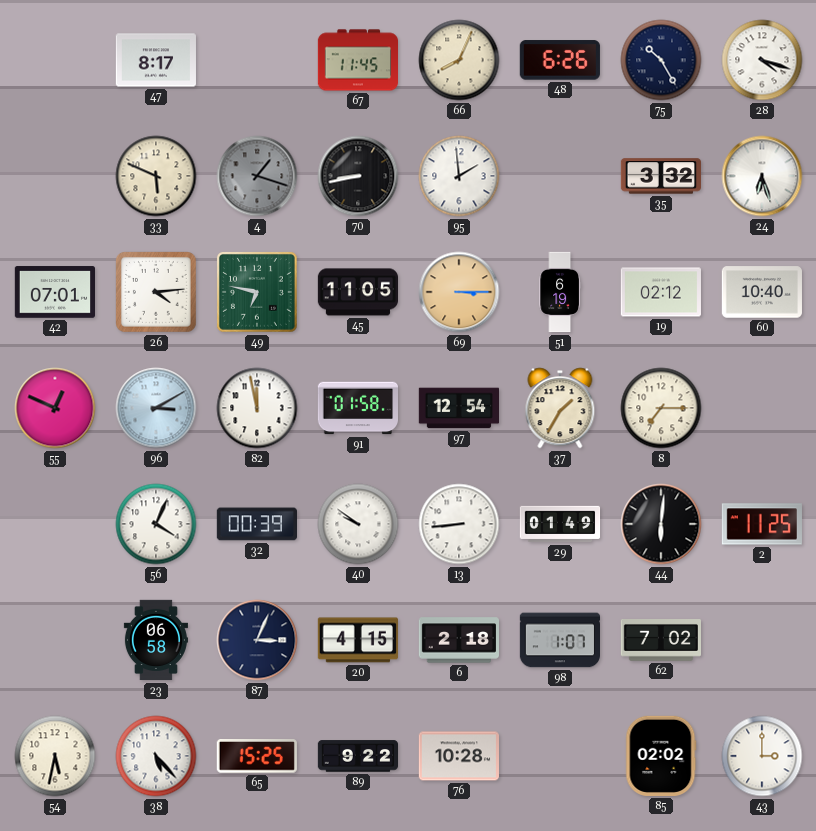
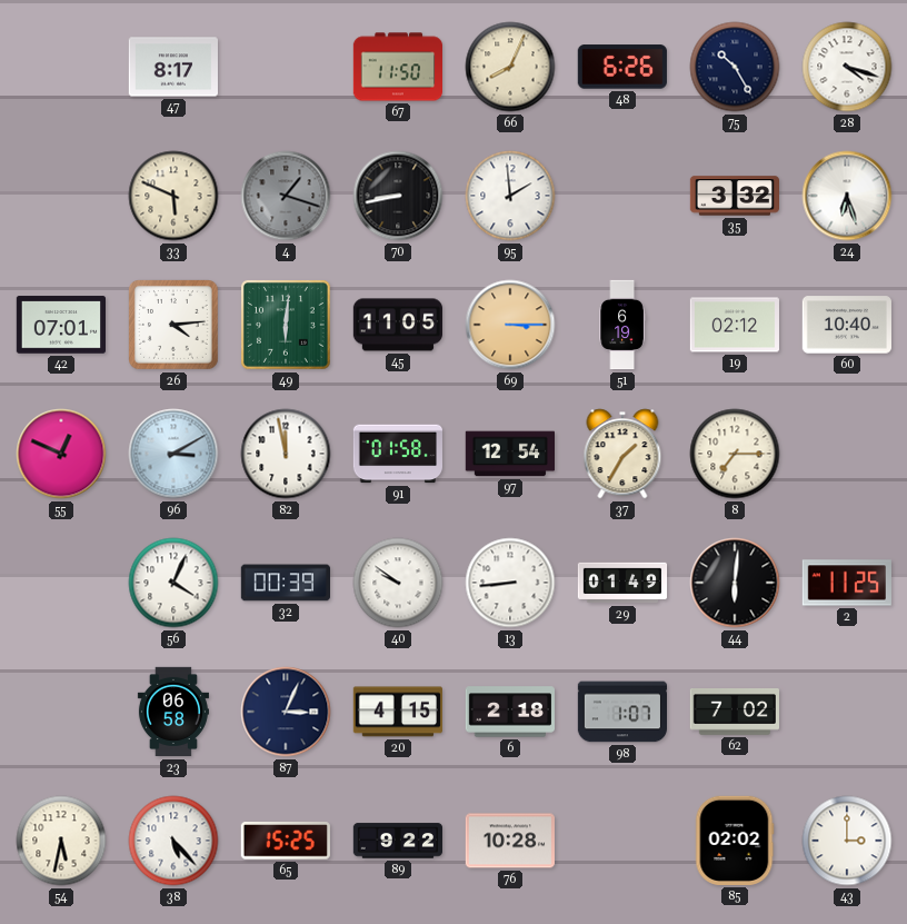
67: 11:45 -> 11:50 (397, 67)
49: 6:47 -> 6:01 (287, 326)
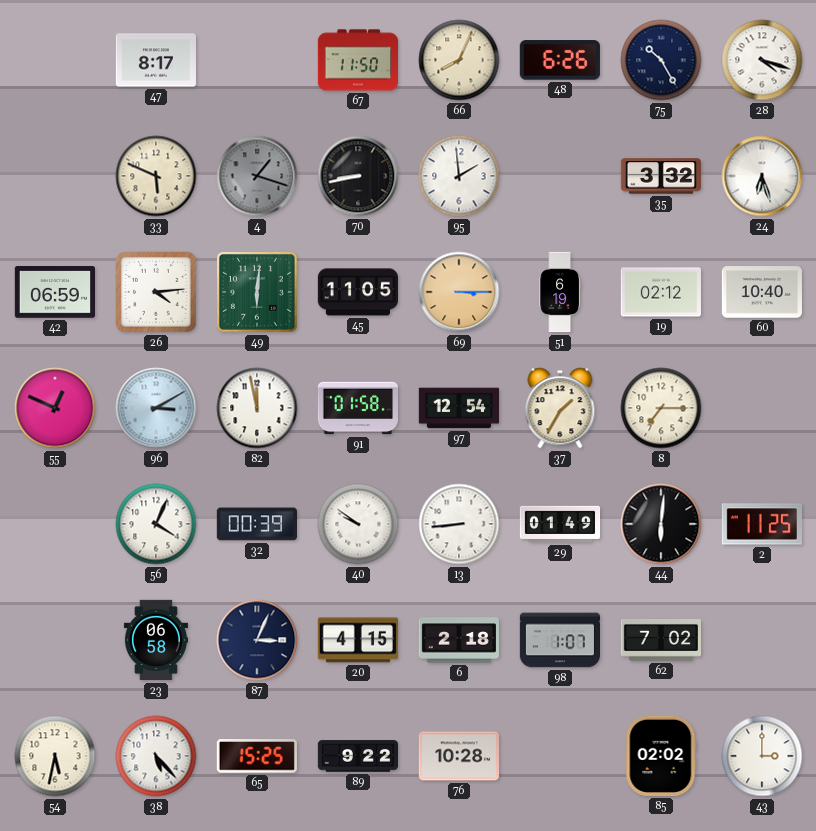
42: 07:01 -> 06:59 (54, 292)
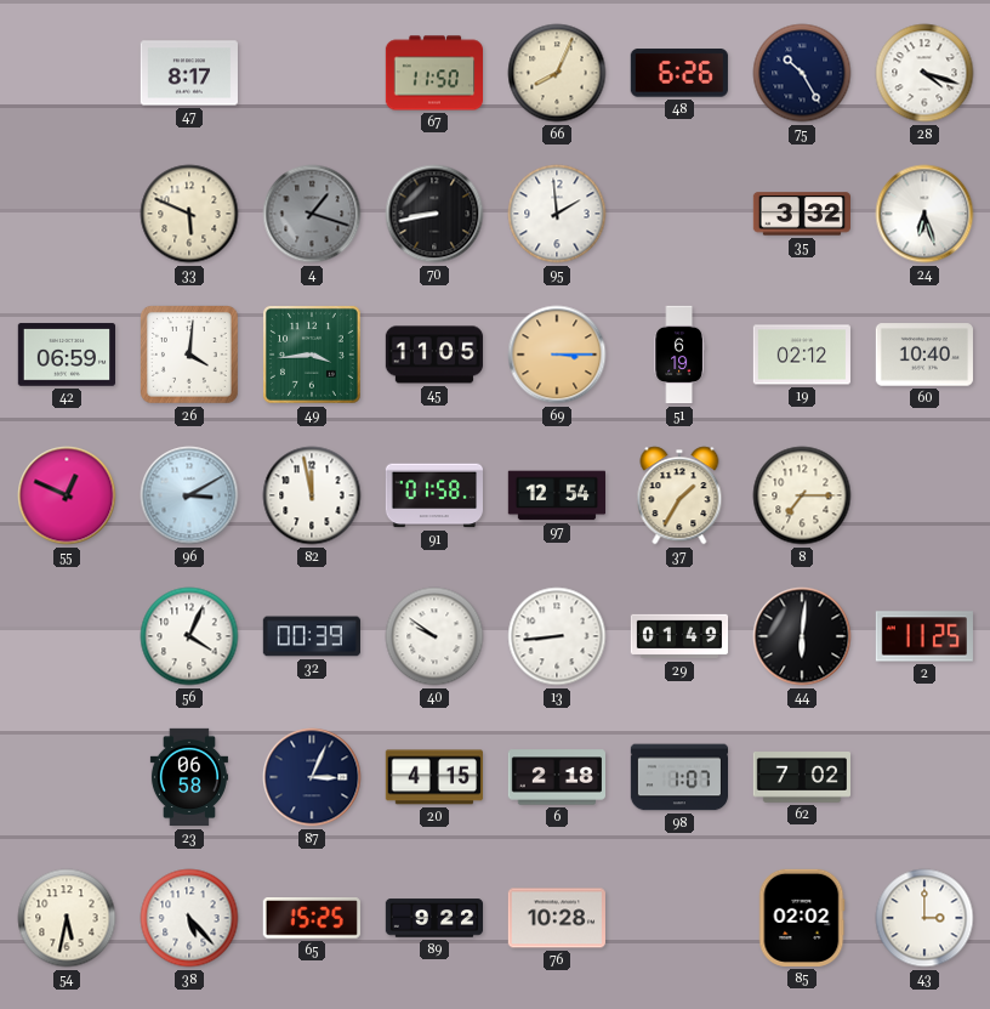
26: 4:14 -> 4:01 (189, 355)
49: 6:01 -> 3:44 (313, 356)
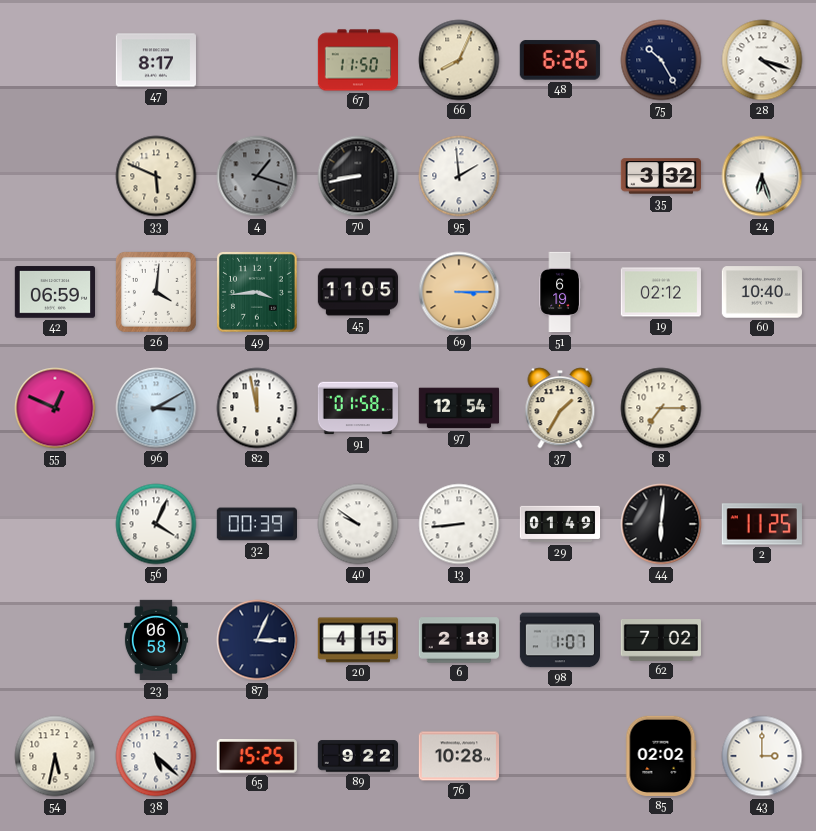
38: 5:23 -> 5:22 (156, 756)
